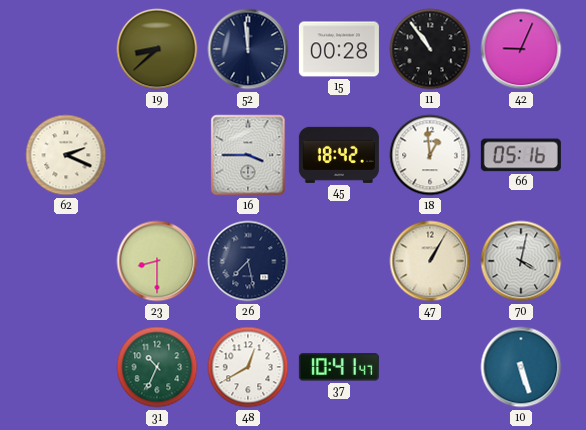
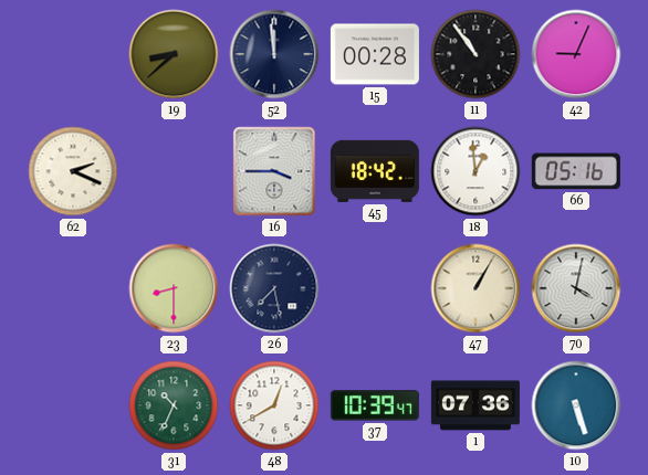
37: 10:41 -> 10:39 (375, 405)
1: none -> 07:36 (475, 405)
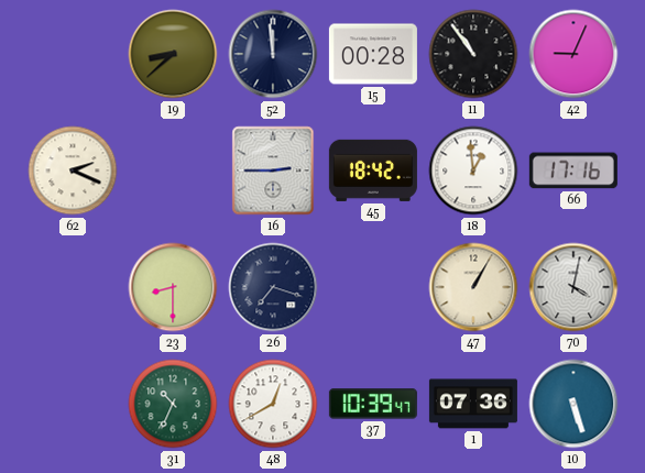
16: 3:45 -> 2:45 (273, 170)
66: 05:16 -> 17:16 (573, 170)
26: 7:28 -> 7:18 (273, 287)
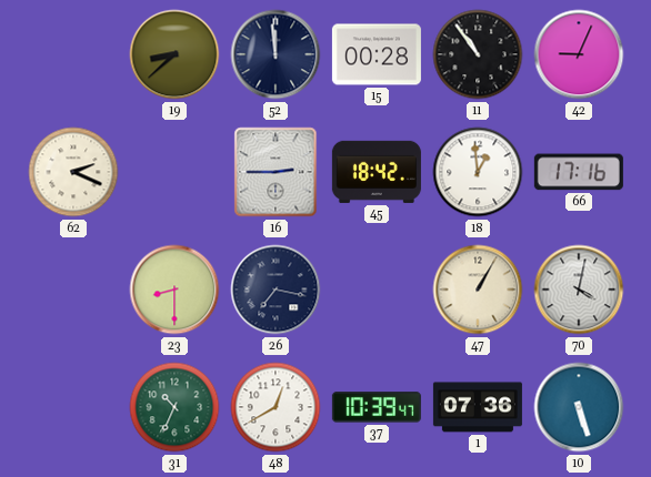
26: 7:18 -> 7:17 (276, 290)
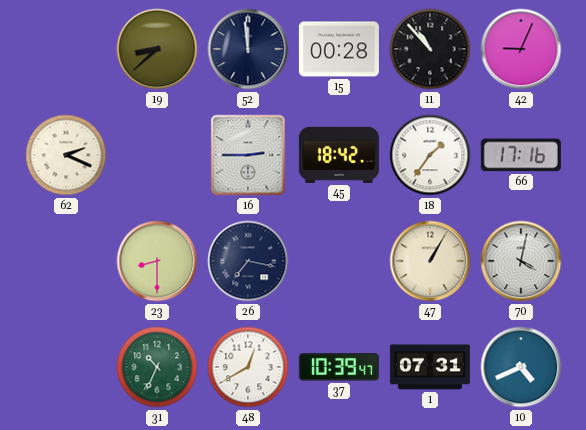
11: 10:54 -> 10:53 (430, 49)
18: 12:59 -> 1:36 (430, 155)
1: 07:36 -> 07:31 (430, 367)
10: 5:27 -> 4:41 (521, 367)
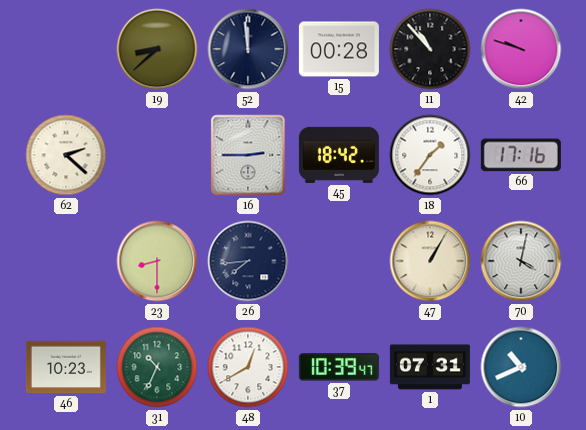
42: 9:04 -> 9:48 (521, 49)
62: 2:19 -> 2:22 (66, 155)
26: 7:17 -> 7:44 (248, 261)
46: none -> 10:23 (66, 367)
10: 4:41 -> 10:41 (521, 367)
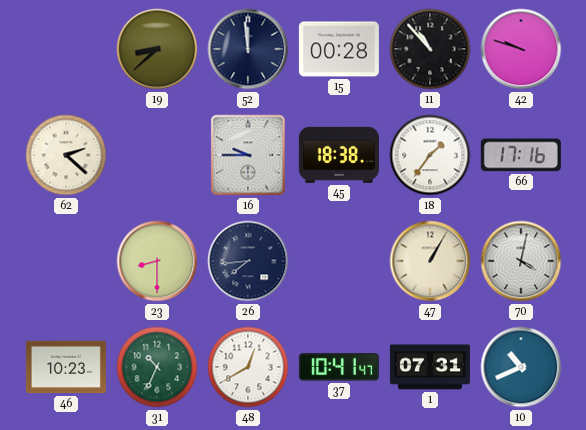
16: 2:45 -> 9:45 (248, 155)
45: 18:42 -> 18:38 (339, 155)
37: 10:39 -> 10:41 (339, 367)
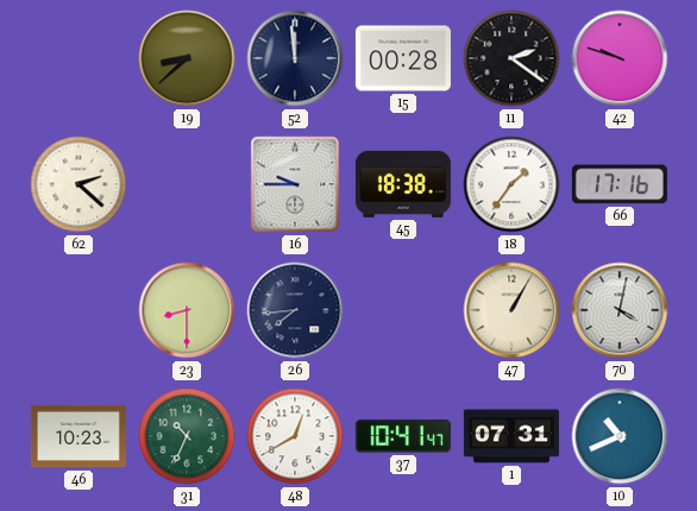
11: 10:53 -> 2:21 (511, 58)
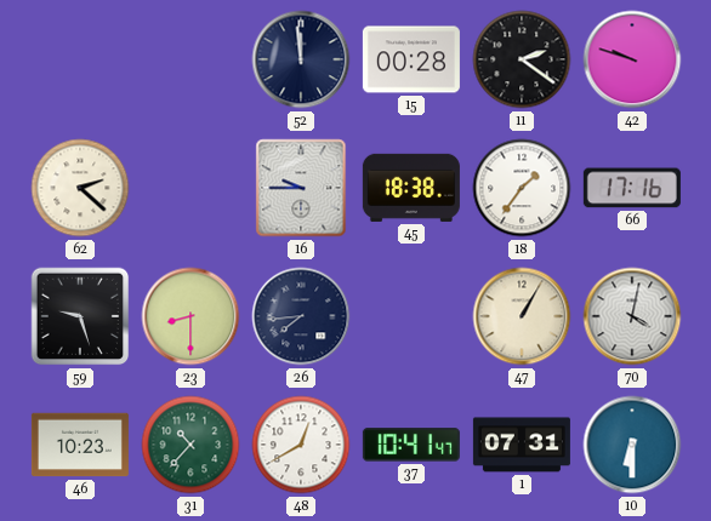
19: 8:38 -> none (187, 58)
59: none -> 9:27 (80, 316)
31: 10:34 -> 10:37 (190, 445)
10: 10:41 -> 6:30 (632, 445)
